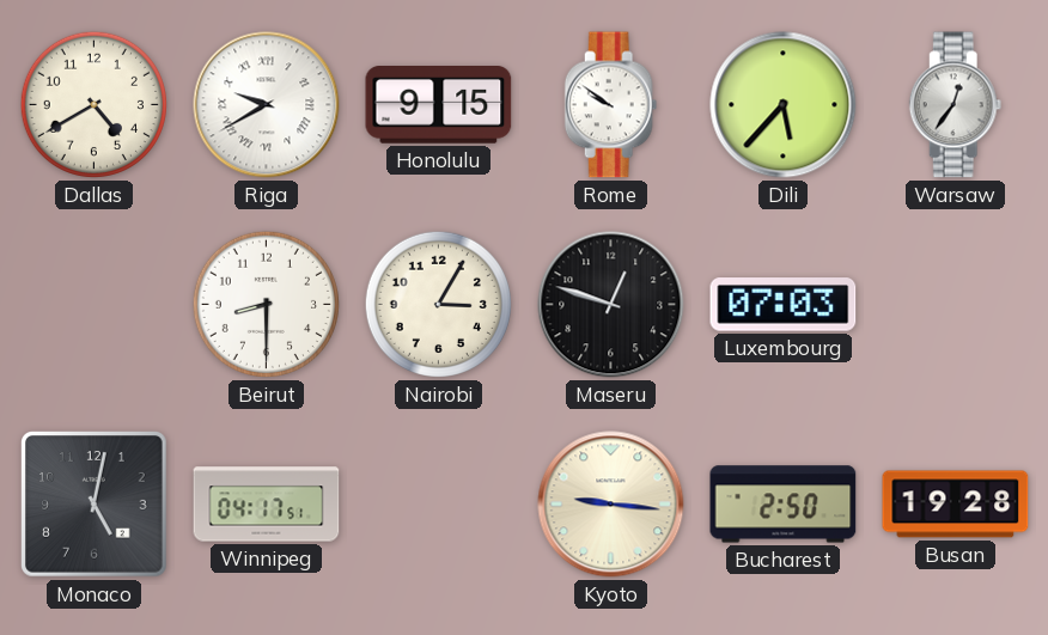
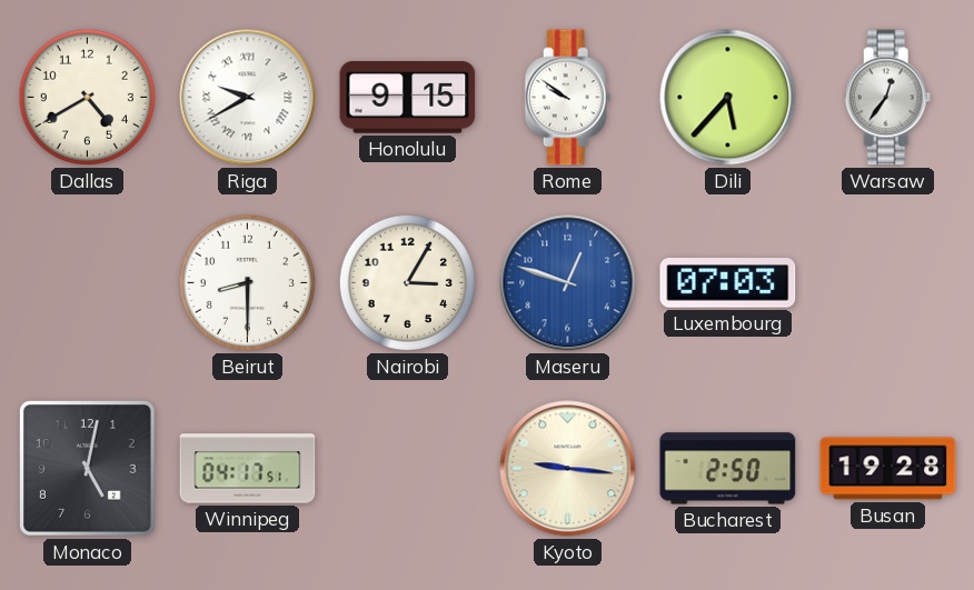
Maseru dial: black -> blue (568, 283)
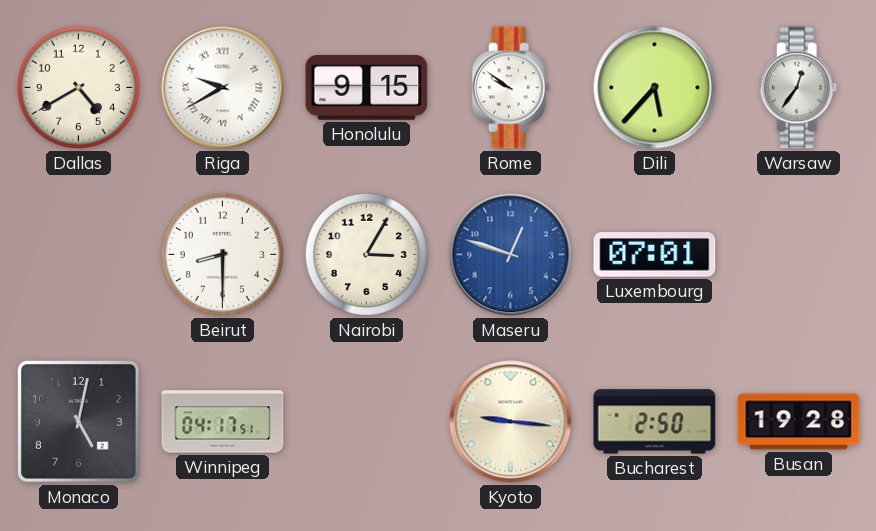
Luxembourg: 07:03 -> 07:01 (655, 255)
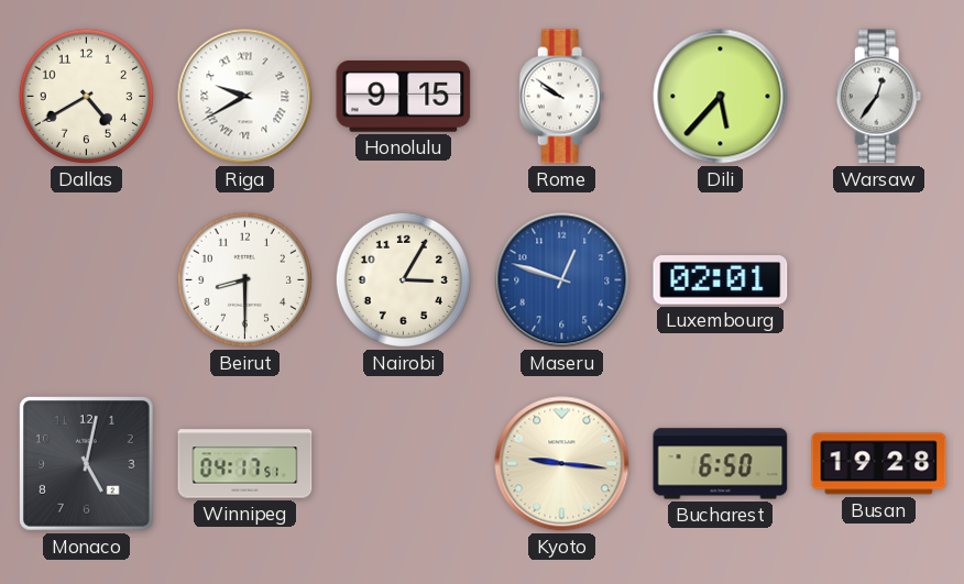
Luxembourg: 07:01 -> 02:01 (721, 280)
Bucharest: 2:50 -> 6:50 (721, 464)
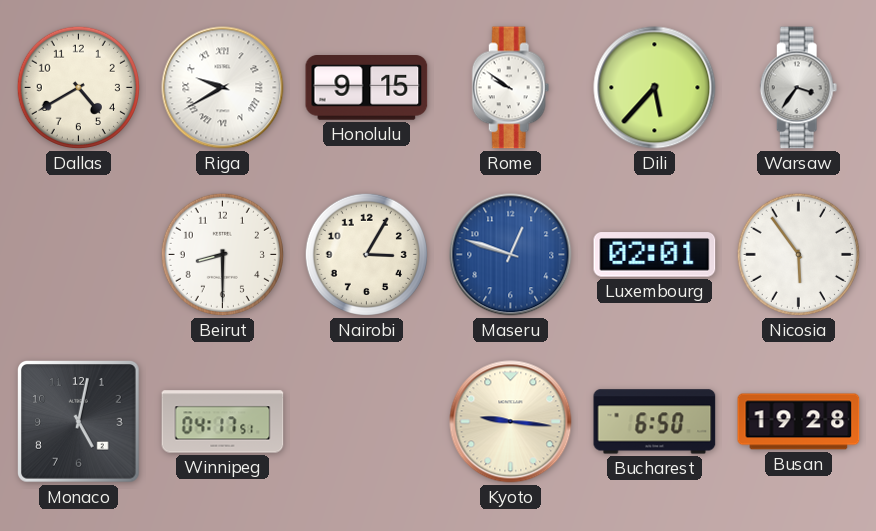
Warsaw: 12:36 -> 3:36 (799, 88)
Nicosia: none -> 5:54 (798, 254)
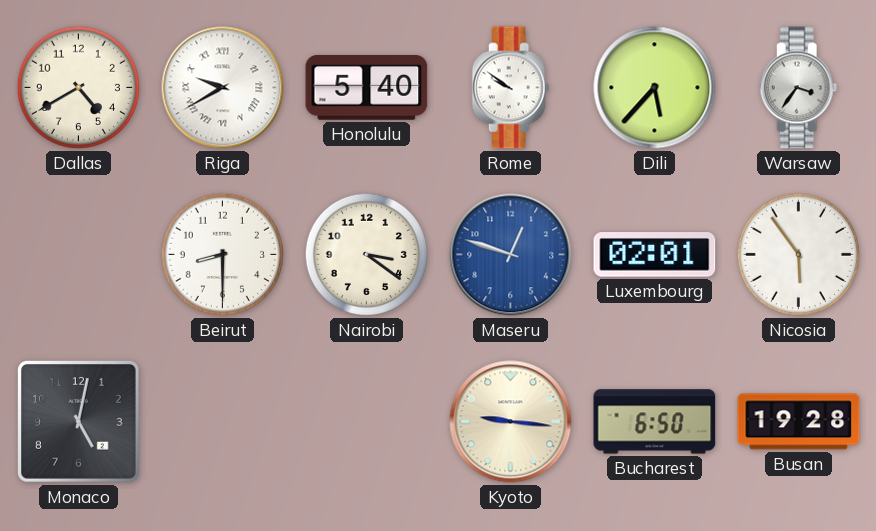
Honolulu: 9:15 -> 5:40 (367, 88)
Nairobi: 3:05 -> 3:21 (366, 254)
Winnipeg: 04:17 -> none (223, 422)
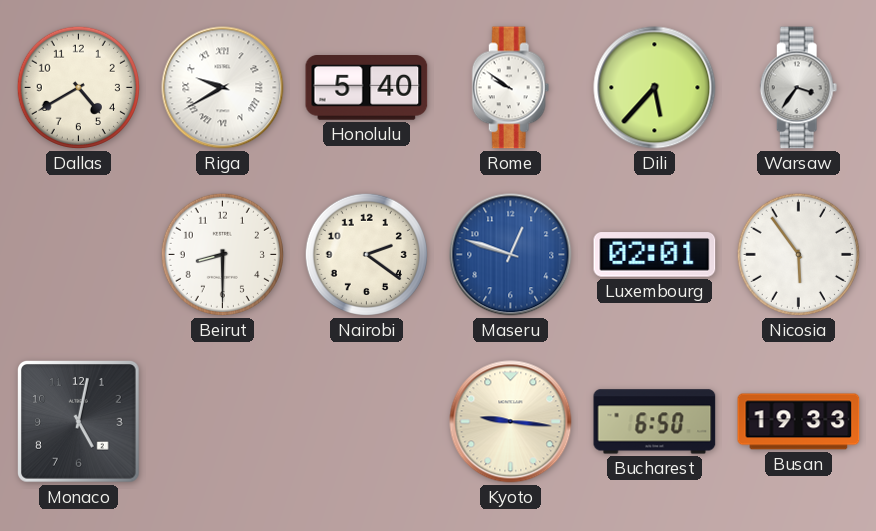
Nairobi: 3:21 -> 2:21 (366, 254)
Busan: 19:28 -> 19:33 (799, 422)
